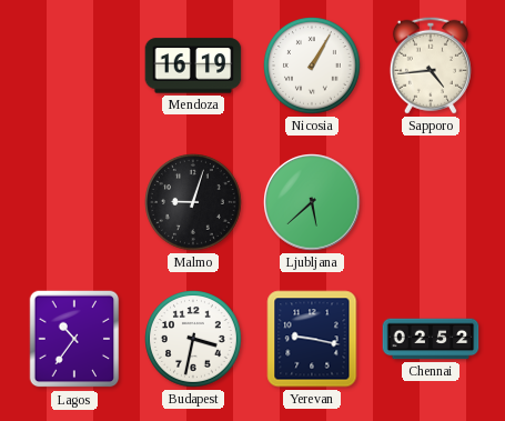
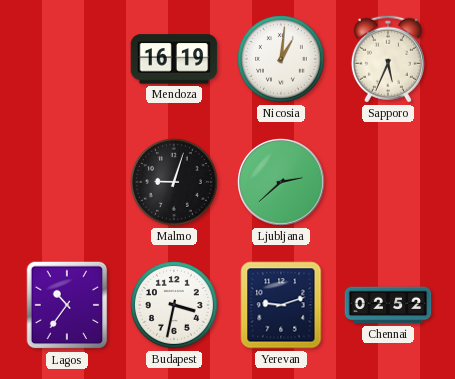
Nicosia: 1:05 -> 1:01 (282, 60)
Sapporo: 4:44 -> 5:34 (388, 59)
Ljubljana: 5:38 -> 2:38 (281, 182)
Yerevan: 9:17 -> 9:12 (281, 305)
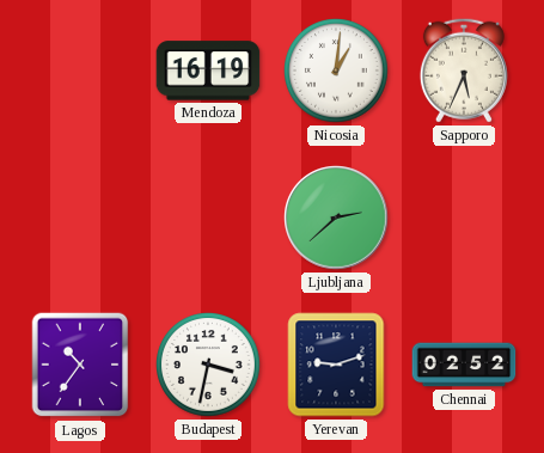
Malmo: 9:03 -> none (175, 183)
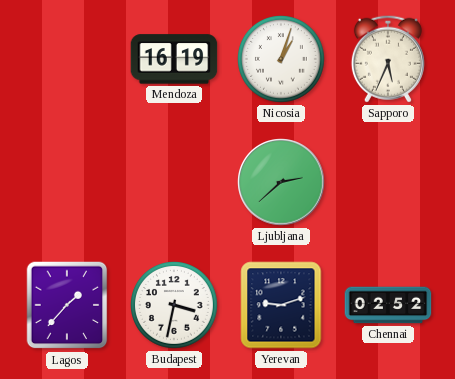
Nicosia: 1:01 -> 1:03 (282, 60)
Lagos: 10:36 -> 1:37 (67, 305)
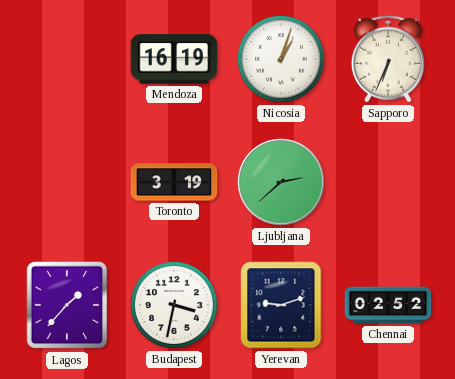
Sapporo: 5:34 -> 6:34 (388, 59)
Toronto: none -> 3:19 (174, 182)
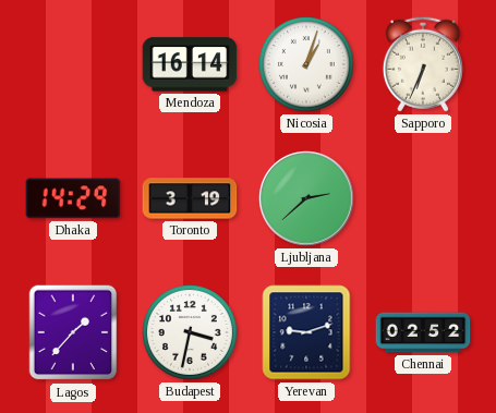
Mendoza: 16:19 -> 16:14 (190, 64)
Dhaka: none -> 14:29 (73, 198)
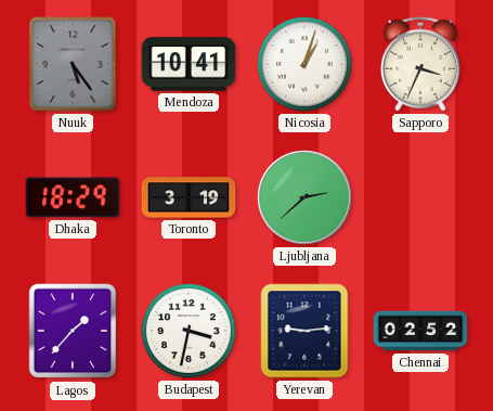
Nuuk: none -> 5:24 (73, 64)
Mendoza: 16:14 -> 10:41 (189, 64)
Sapporo: 6:34 -> 3:34 (420, 64)
Dhaka: 14:29 -> 18:29 (73, 197)
Yerevan: 9:12 -> 9:14 (304, 331)
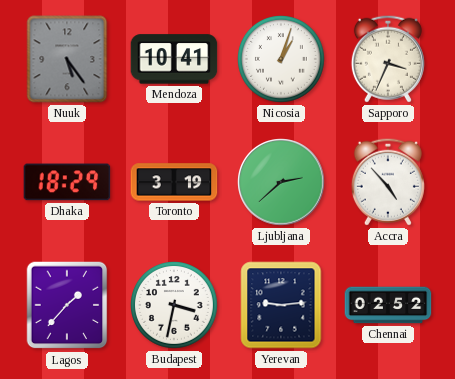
Accra: none -> 4:53 (388, 182)
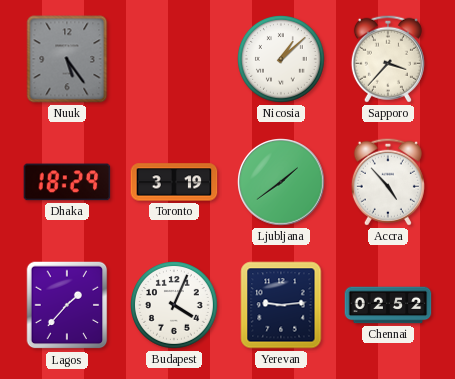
Mendoza: 10:41 -> none (174, 59)
Nicosia: 1:03 -> 1:08 (282, 60)
Sapporo: 3:34 -> 3:37 (388, 59)
Ljubljana: 2:38 -> 1:39 (281, 182)
Budapest: 3:32 -> 4:04 (175, 306)
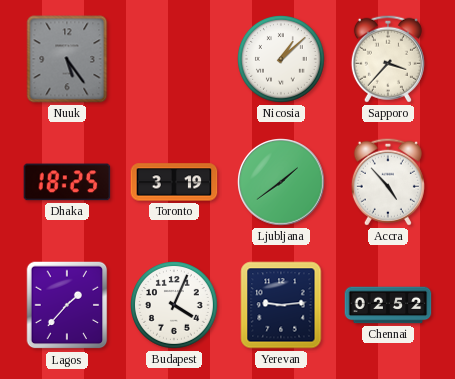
Dhaka: 18:29 -> 18:25 (67, 182)
